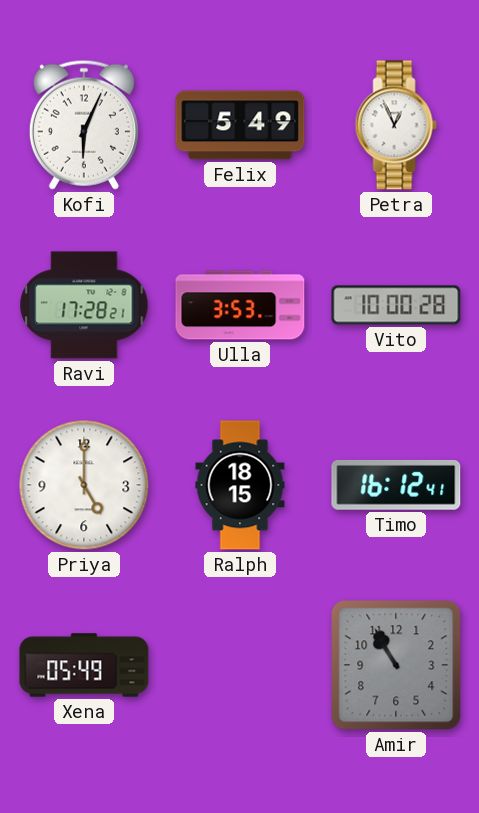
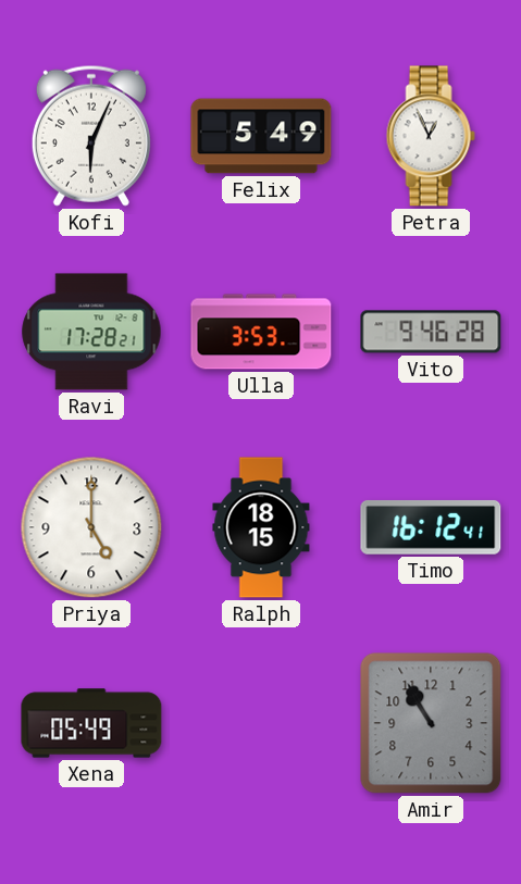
Vito: 10:00 -> 9:46 (431, 332)
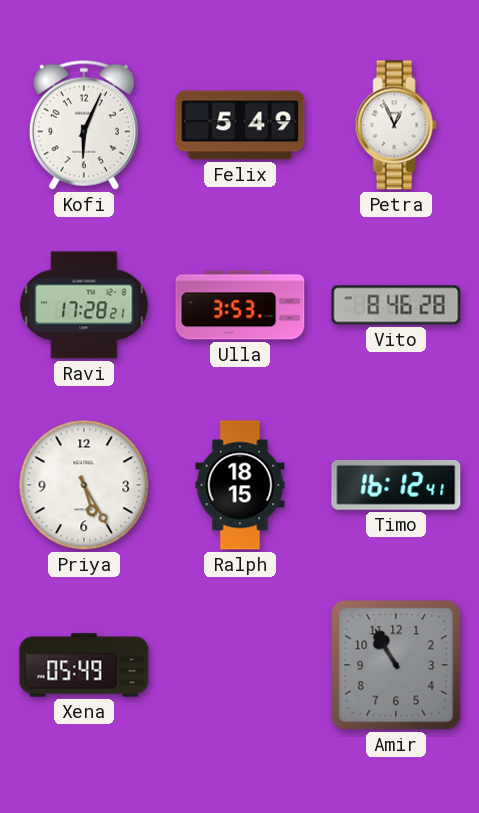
Vito: 9:46 -> 8:46 (396, 305)
Priya: 5:00 -> 5:25 (84, 485)
